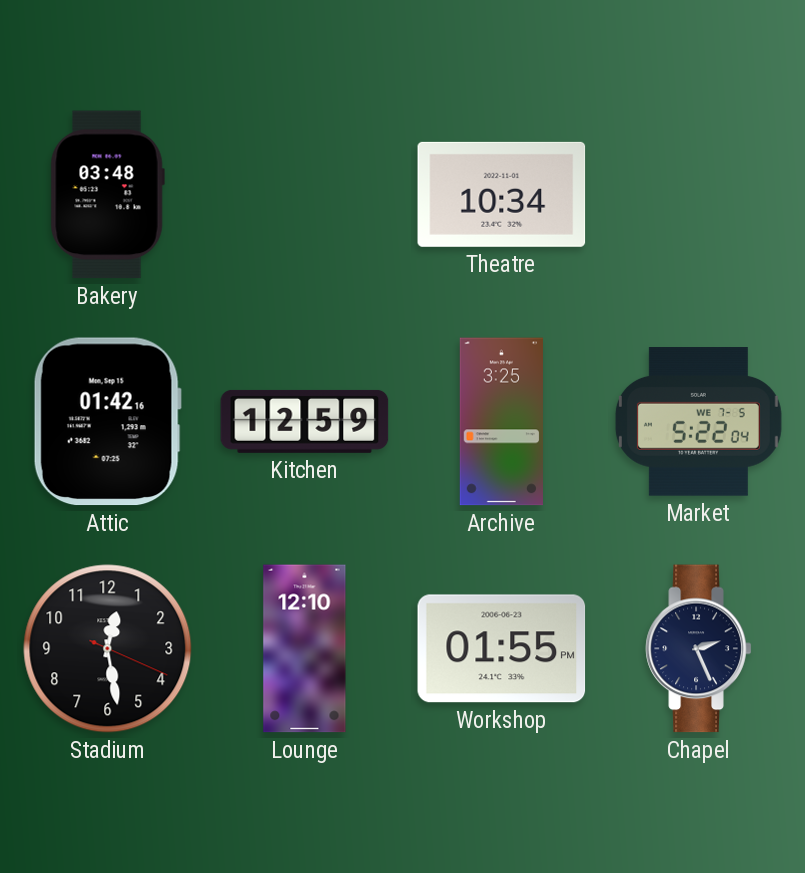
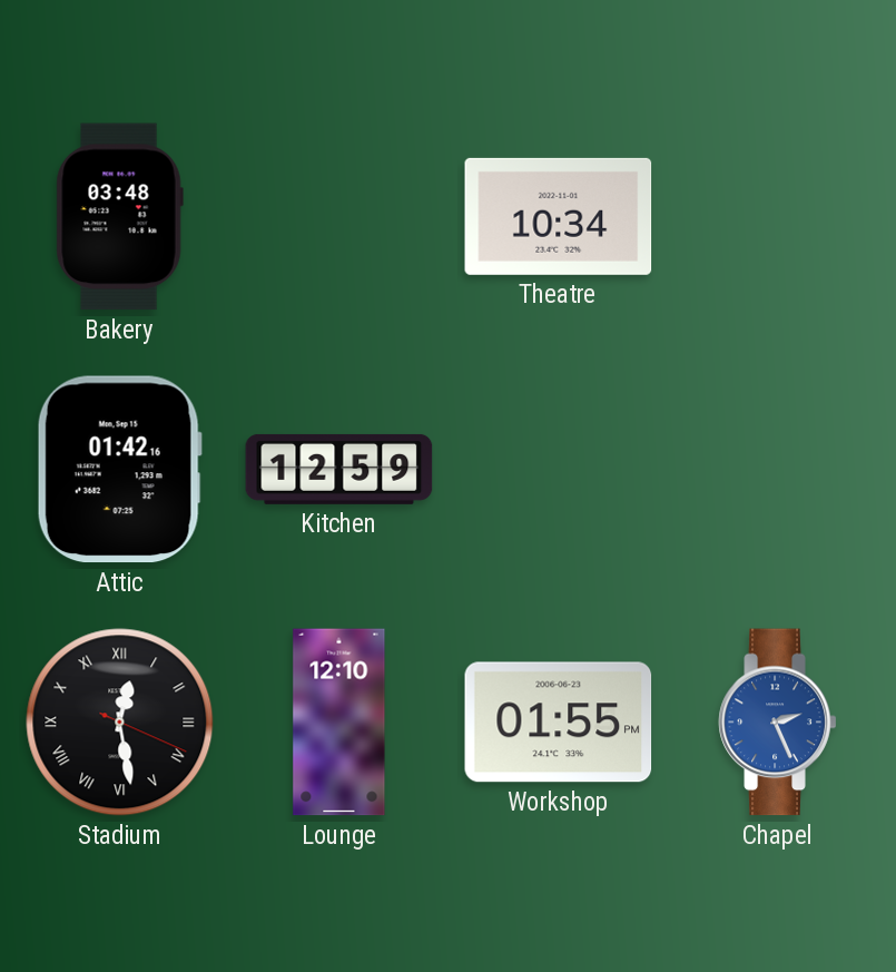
Archive: 3:25 -> none (501, 422)
Market: 5:22 -> none (698, 422)
Stadium numerals: Arabic -> Roman (120, 723)
Chapel dial: navy -> blue (778, 723)
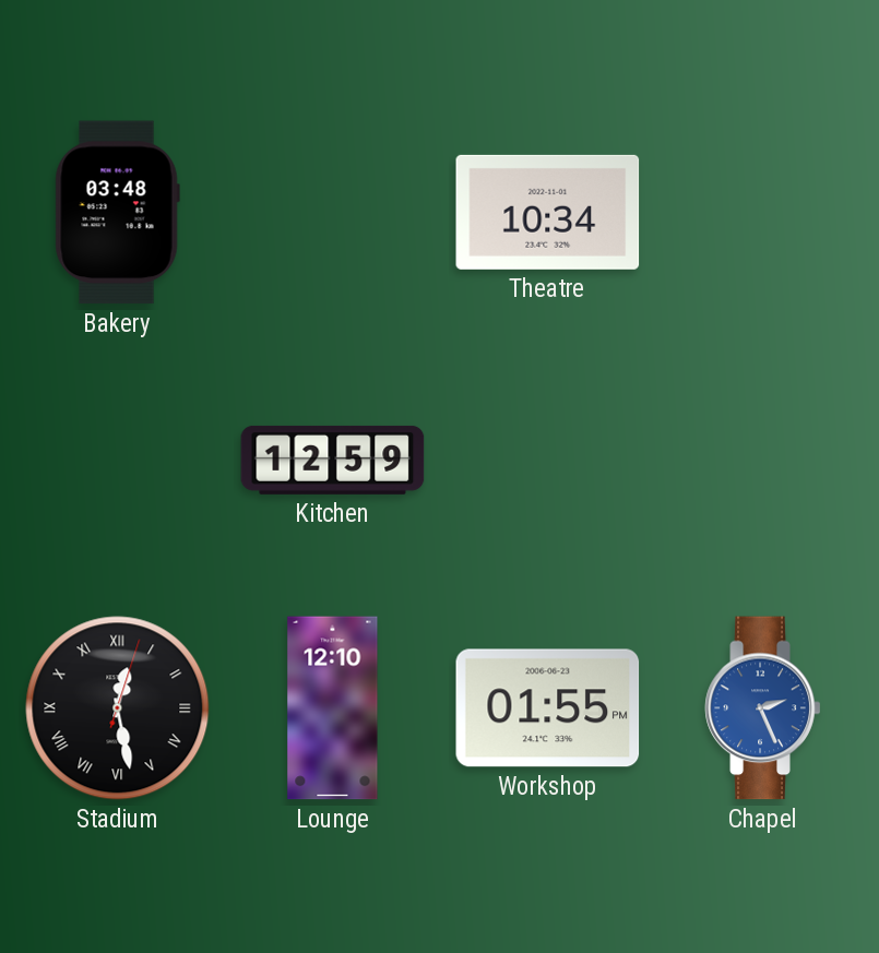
Attic: 01:42 -> none (119, 470)
Stadium: 12:28:19 -> 12:28:03 (118, 708)
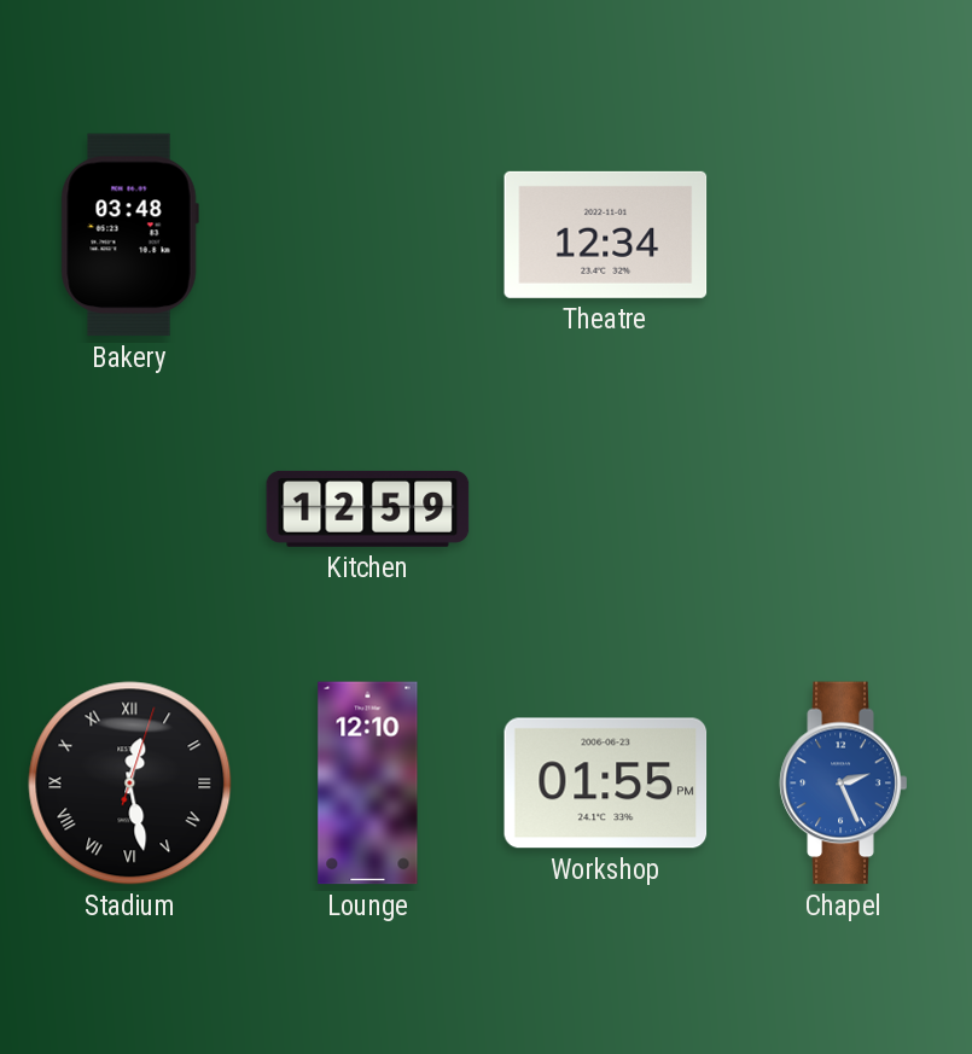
Theatre: 10:34 -> 12:34 (606, 234)
